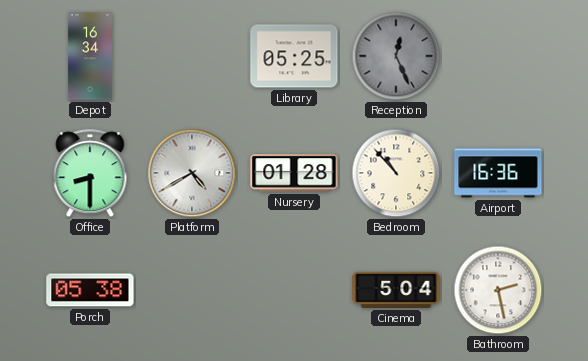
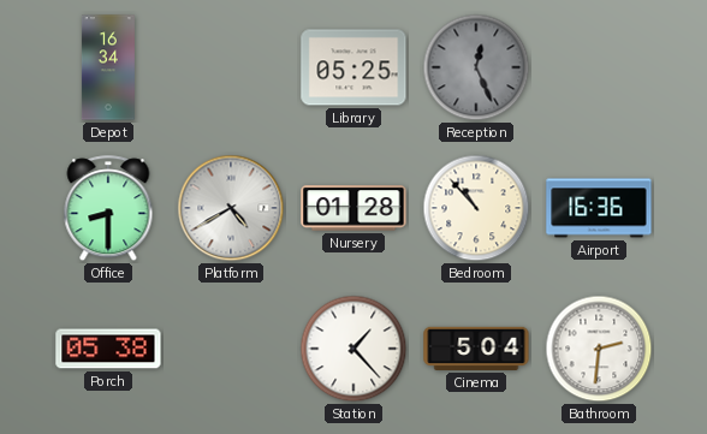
Station: none -> 1:23 (353, 349)
Bathroom: 2:28 -> 2:31 (599, 349)
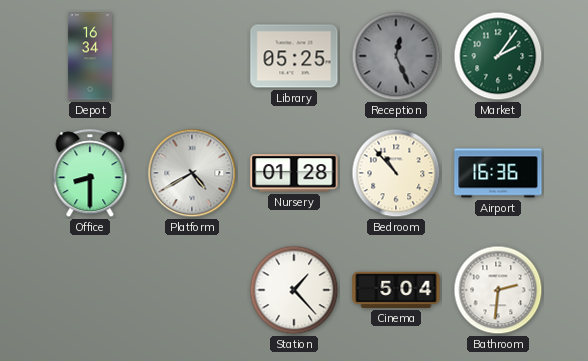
Market: none -> 2:06 (498, 56)
Porch: 05:38 -> none (108, 349)
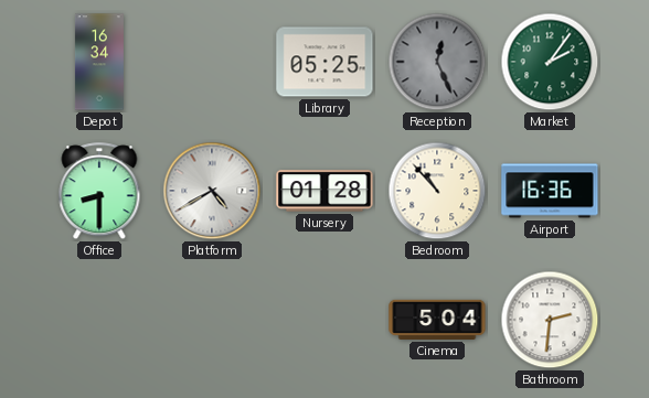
Station: 1:23 -> none (294, 290)
